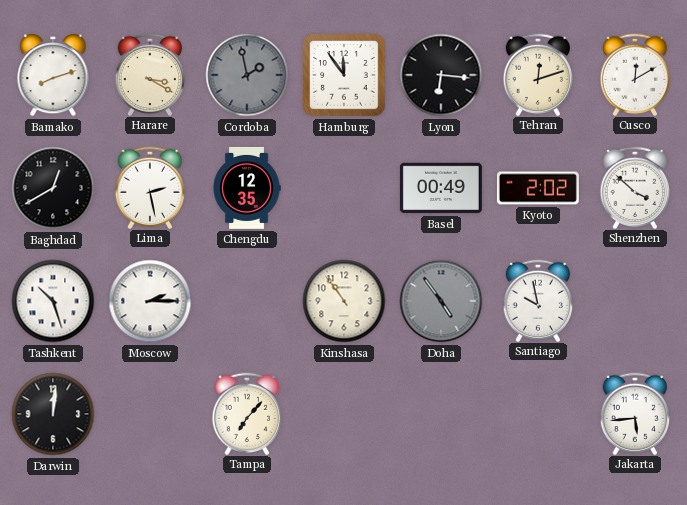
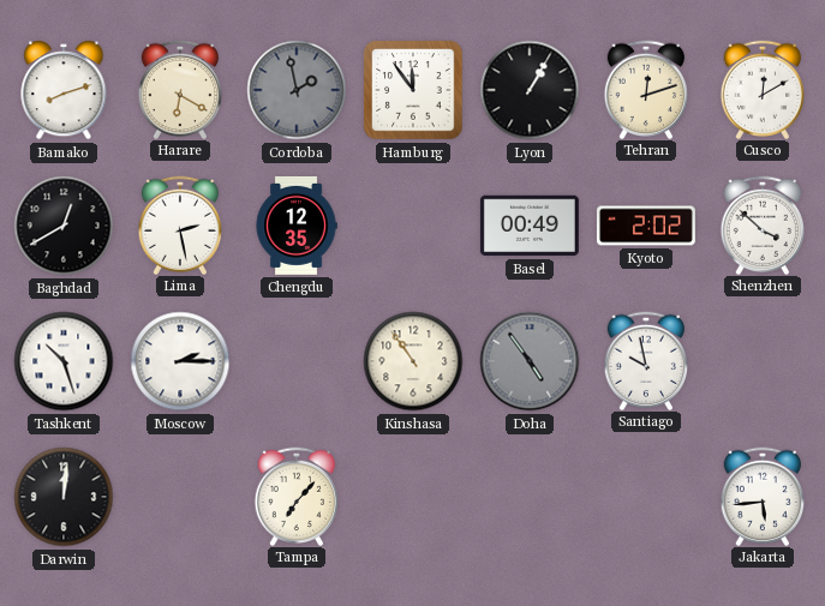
Harare: 3:20 -> 6:20 (180, 89)
Lyon: 6:16 -> 1:05 (530, 90)
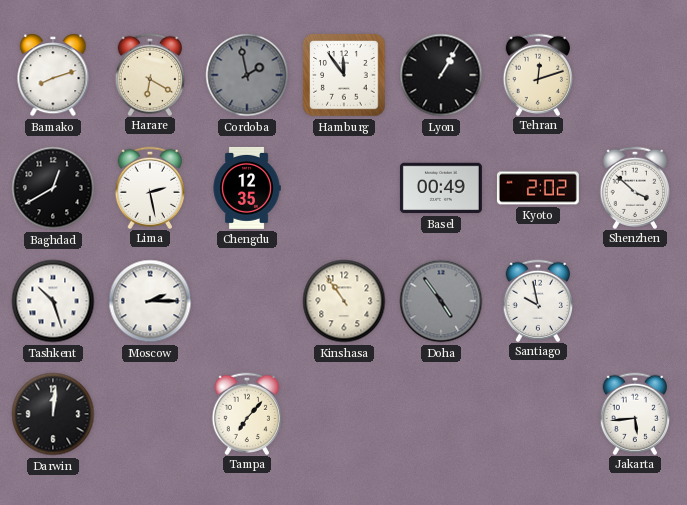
Cusco: 12:10 -> none (763, 89)
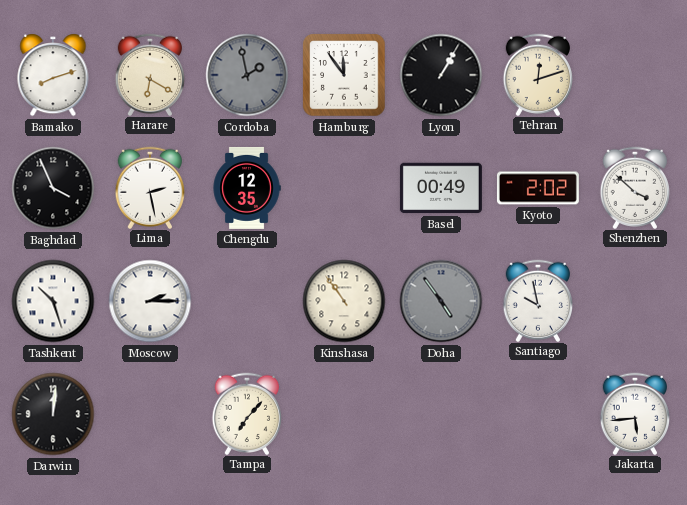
Baghdad: 12:40 -> 3:56 (53, 188)
